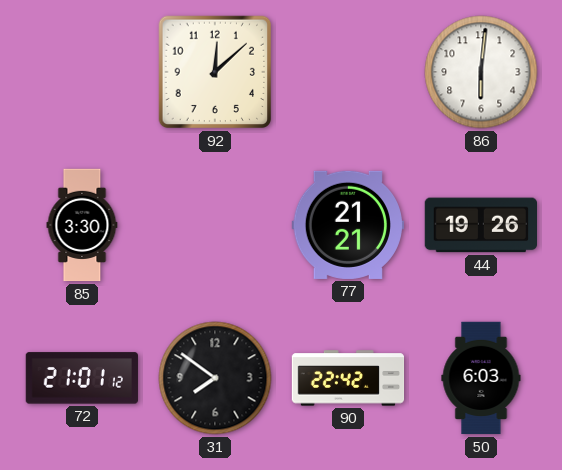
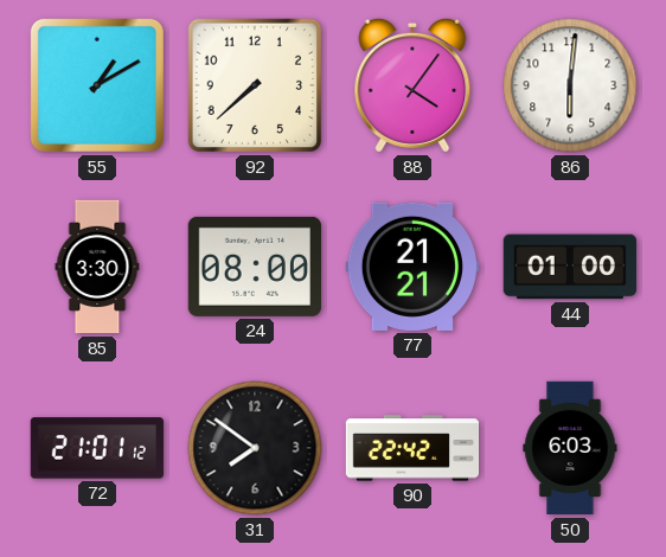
55: none -> 1:10 (97, 85)
92: 12:08 -> 7:38 (255, 85)
88: none -> 4:06 (412, 85)
24: none -> 08:00 (255, 267)
44: 19:26 -> 01:00 (569, 267)
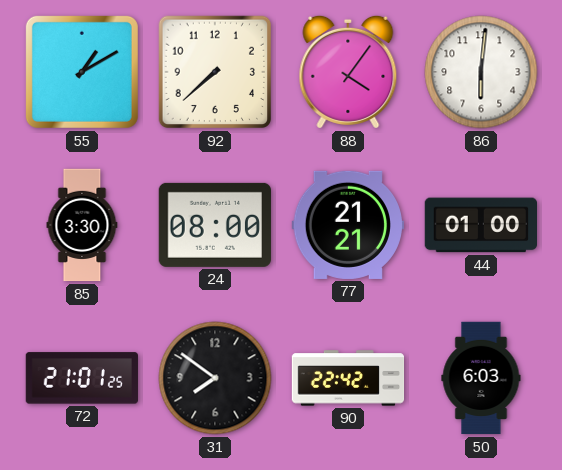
72: 21:01:12 -> 21:01:25 (82, 378)
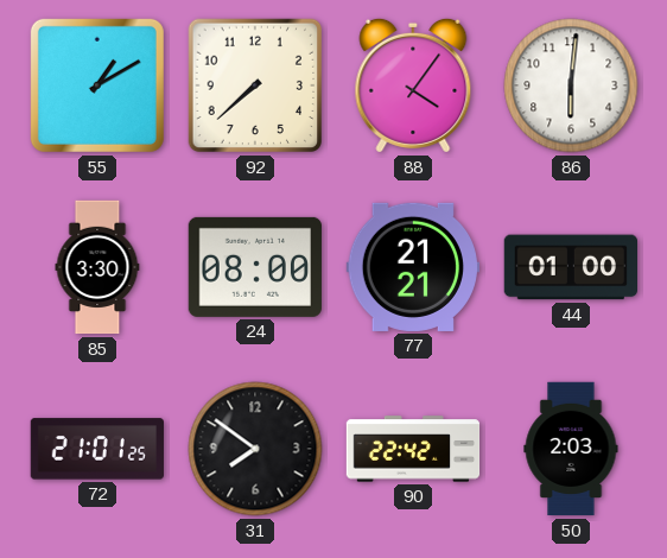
50: 6:03 -> 2:03 (571, 449)
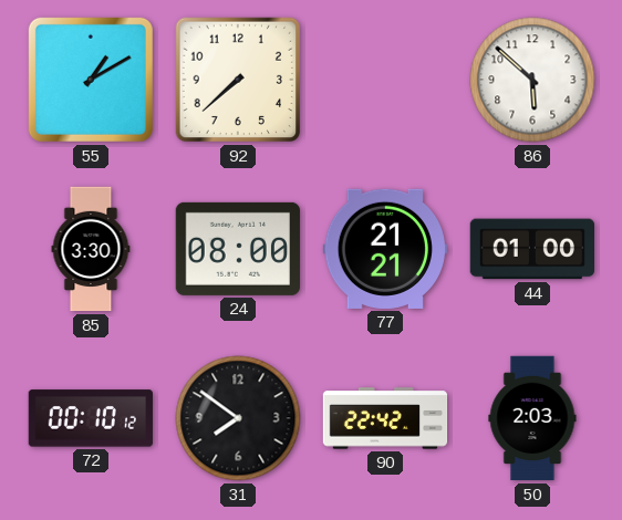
88: 4:06 -> none (413, 85)
86: 6:01 -> 5:52 (532, 80)
72: 21:01 -> 00:10 (91, 418)
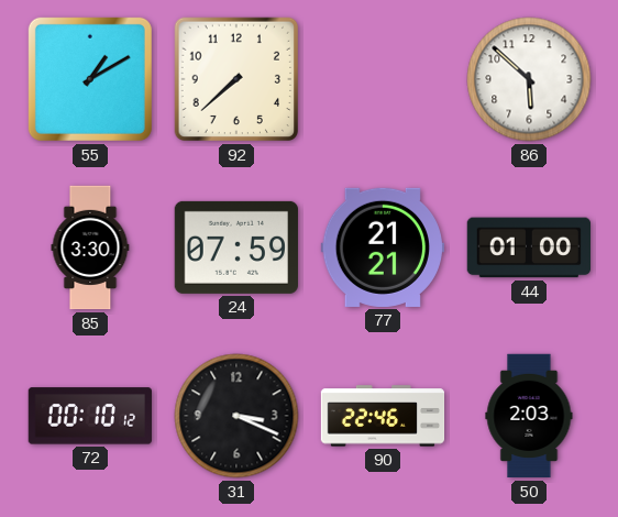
24: 08:00 -> 07:59 (236, 248)
31: 7:51 -> 3:19 (236, 416)
90: 22:42 -> 22:46 (383, 416)
